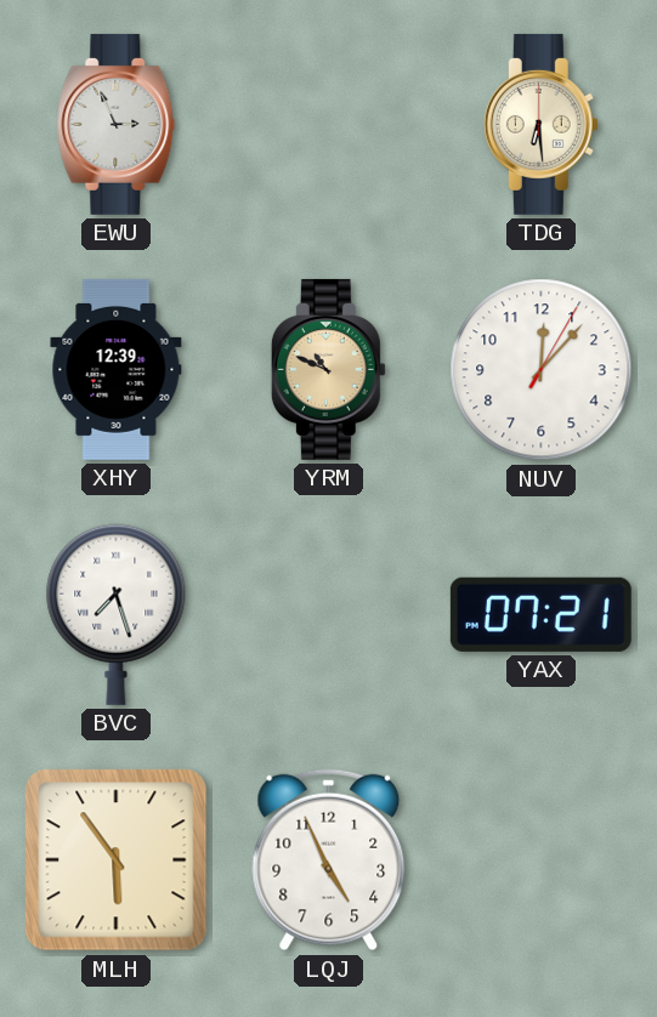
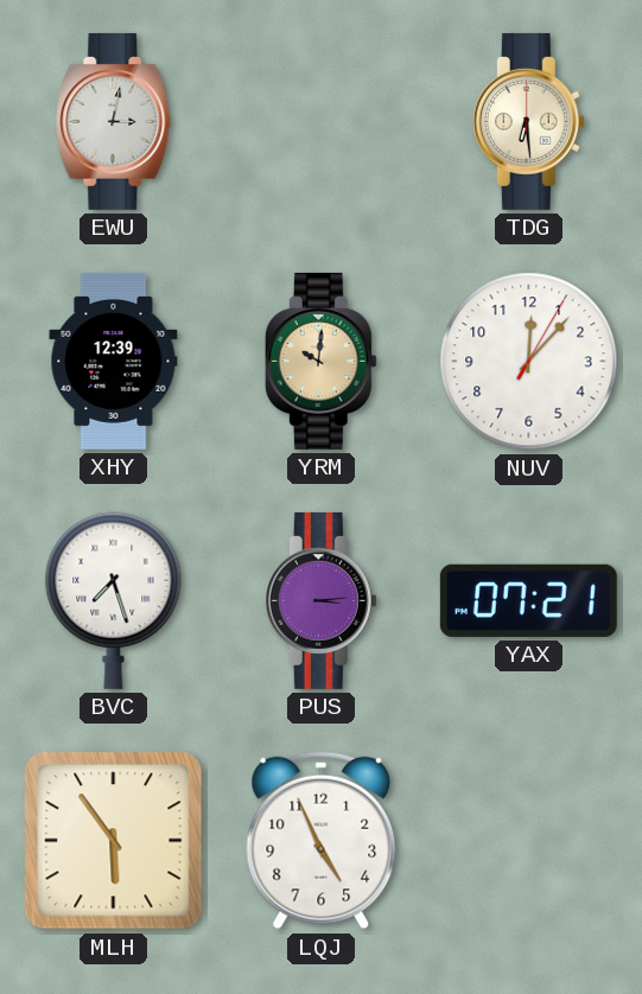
EWU: 2:56 -> 3:02 (114, 121)
YRM: 10:49 -> 10:01 (320, 361)
PUS: none -> 3:14 (320, 600)
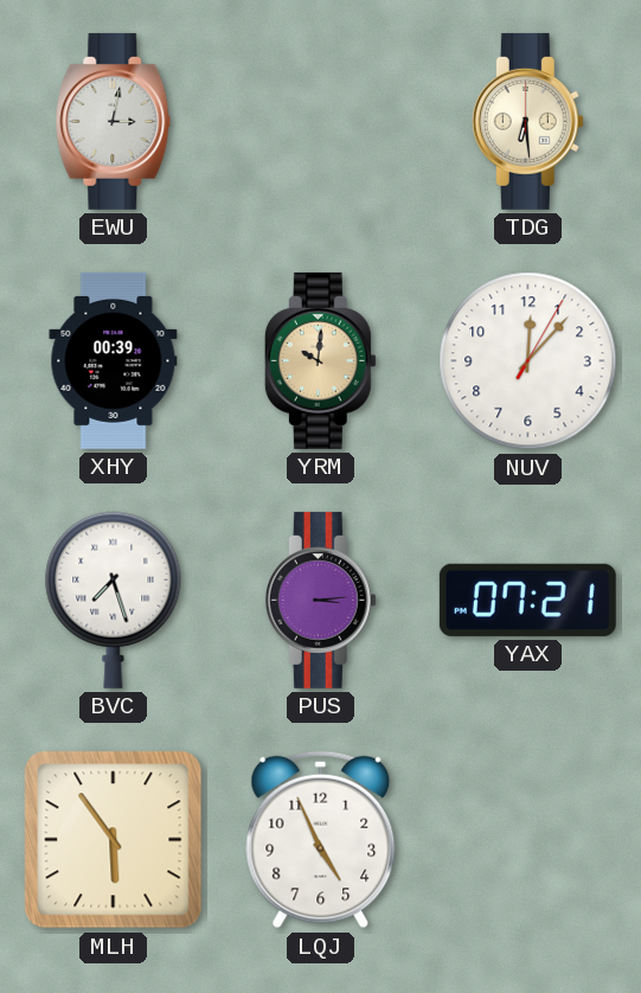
XHY: 12:39 -> 00:39 (114, 360)
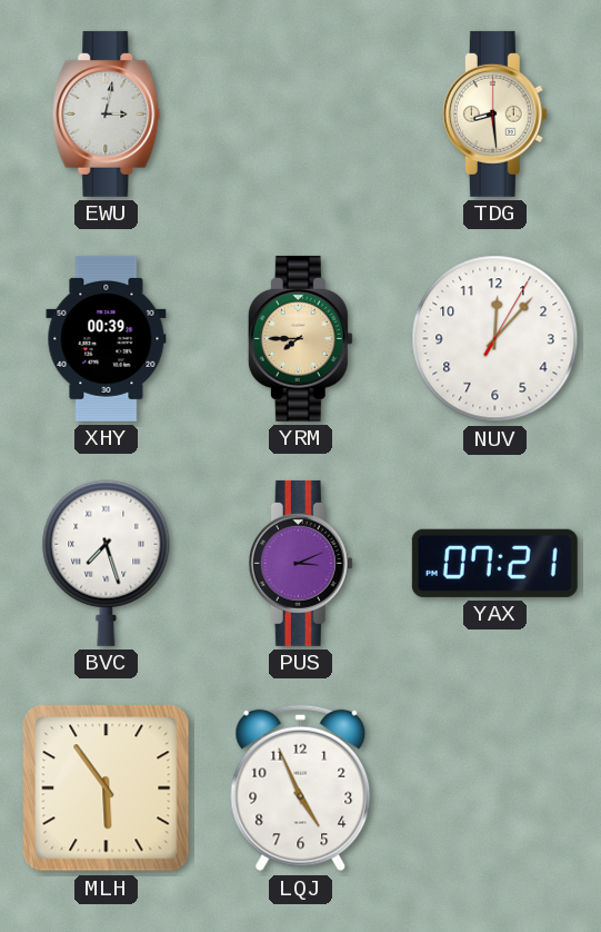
TDG: 6:29 -> 8:29 (494, 113)
YRM: 10:01 -> 7:45 (300, 338)
PUS: 3:14 -> 3:11 (300, 563)
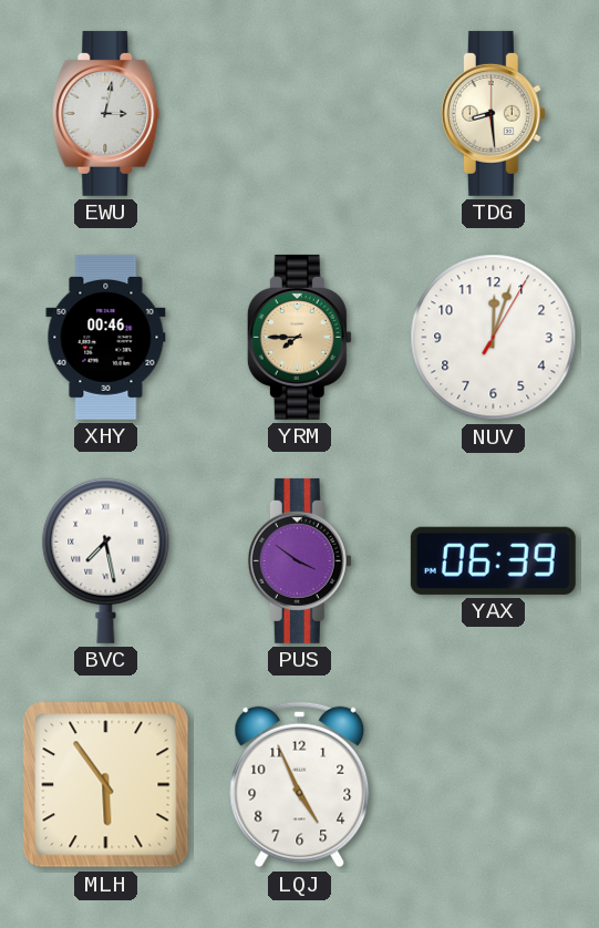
XHY: 00:39 -> 00:46 (106, 337)
NUV: 12:07 -> 12:03 (494, 338)
BVC: 7:27 -> 7:28 (106, 560)
PUS: 3:11 -> 3:51 (299, 560)
YAX: 07:21 -> 06:39 (493, 560)
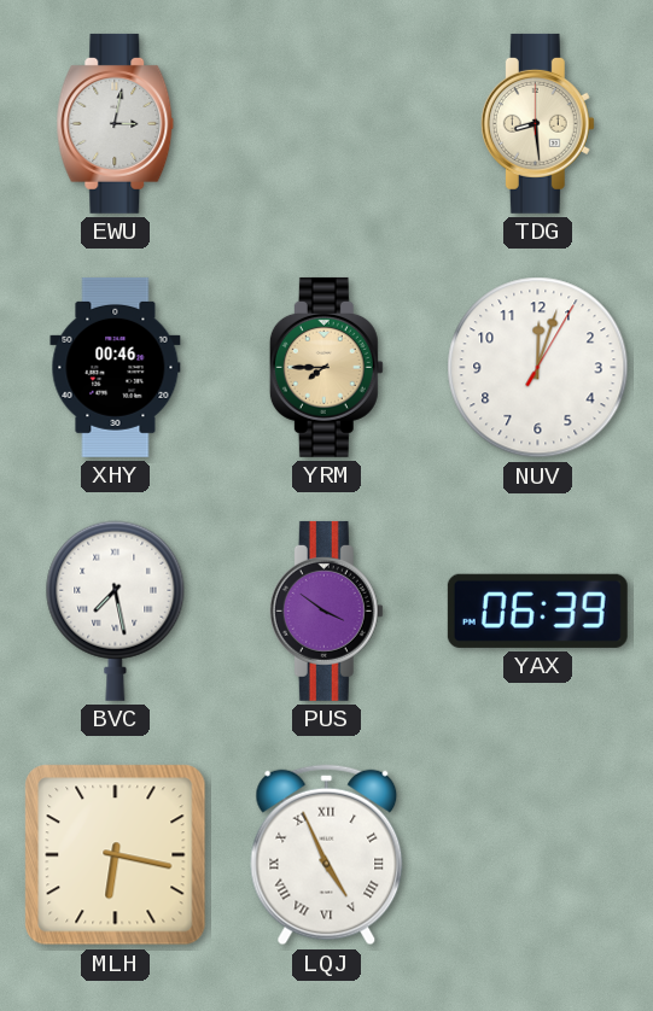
MLH: 5:54 -> 6:17 (116, 855)
LQJ numerals: Arabic -> Roman (327, 855)
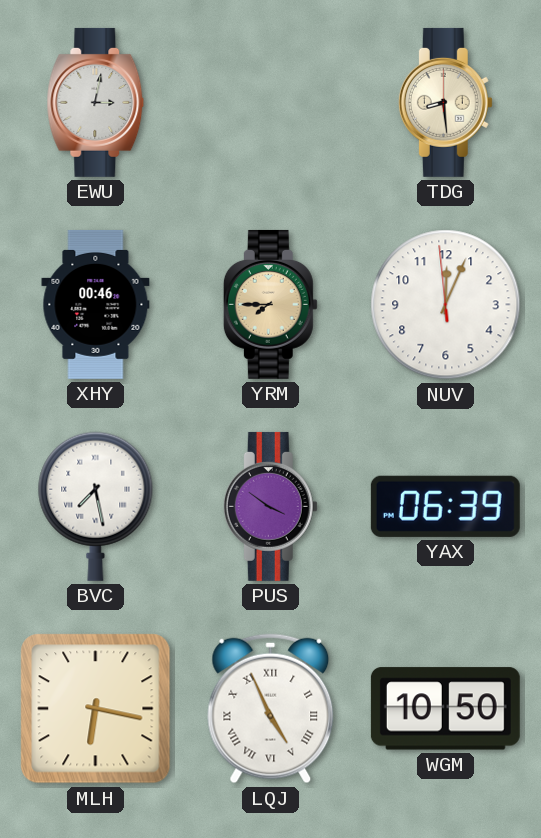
NUV: 12:03:05 -> 12:03:59 (446, 305)
WGM: none -> 10:50 (445, 709)
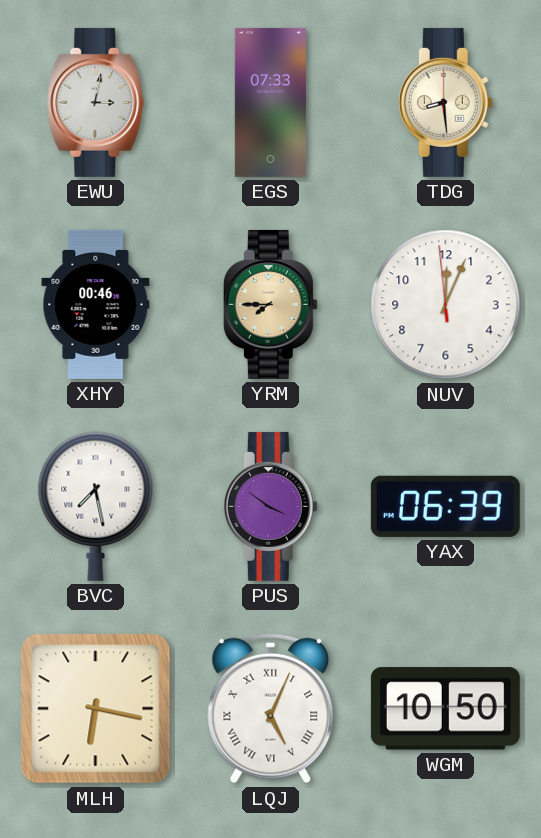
EGS: none -> 07:33 (270, 102)
LQJ: 4:56 -> 5:04 (271, 709)
